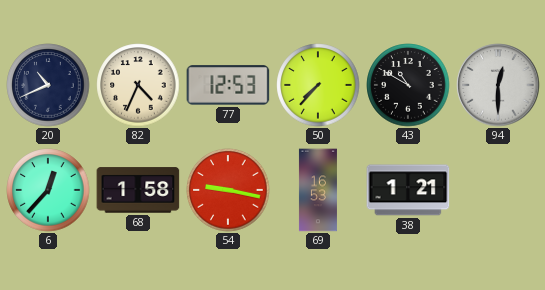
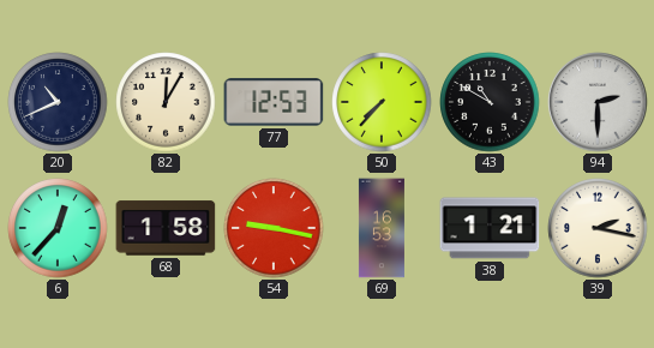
82: 4:34 -> 12:05 (166, 102)
94: 12:30 -> 2:30 (598, 102)
39: none -> 2:17 (598, 228)
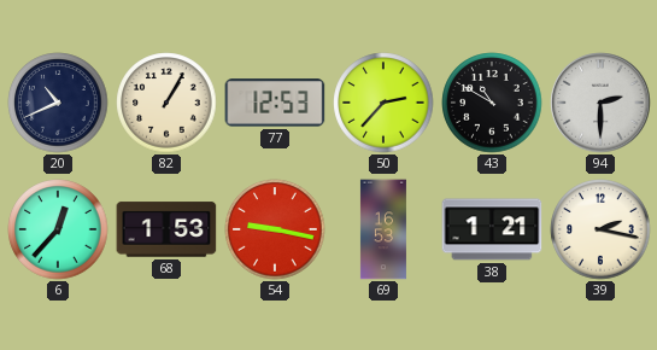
82: 12:05 -> 1:05 (166, 103)
50: 7:37 -> 2:37 (383, 103)
68: 1:58 -> 1:53 (166, 229)
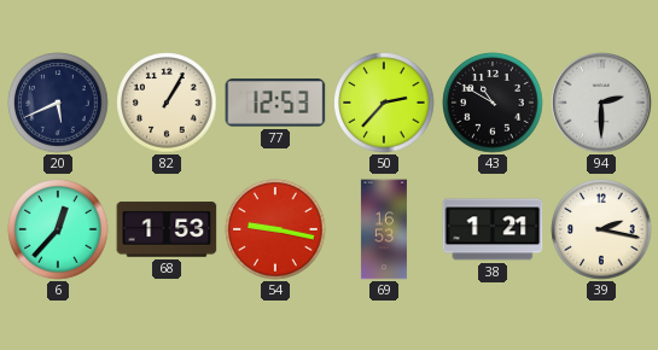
20: 10:41 -> 5:41 (58, 103)
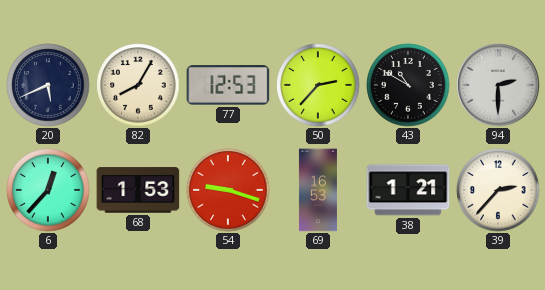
82: 1:05 -> 8:05 (138, 85)
54: 9:17 -> 9:18 (228, 190)
39: 2:17 -> 2:37 (498, 190)
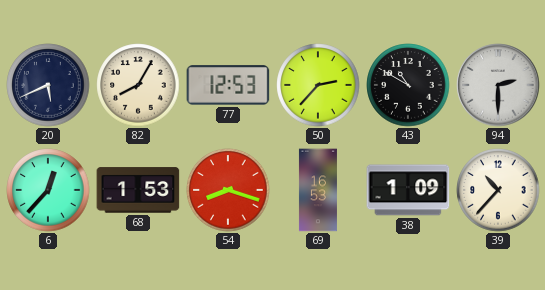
54: 9:18 -> 8:18 (228, 190)
38: 1:21 -> 1:09 (408, 190)
39: 2:37 -> 10:37 (498, 190)
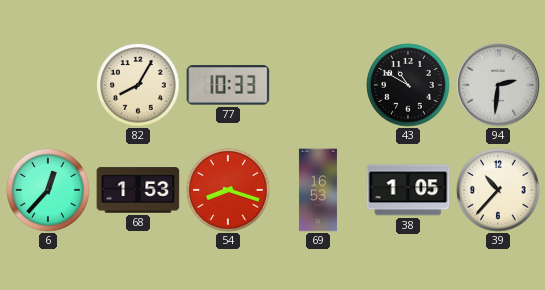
20: 5:41 -> none (48, 85)
77: 12:53 -> 10:33 (228, 85)
50: 2:37 -> none (318, 85)
94: 2:30 -> 2:31 (498, 85)
38: 1:09 -> 1:05 (408, 190)
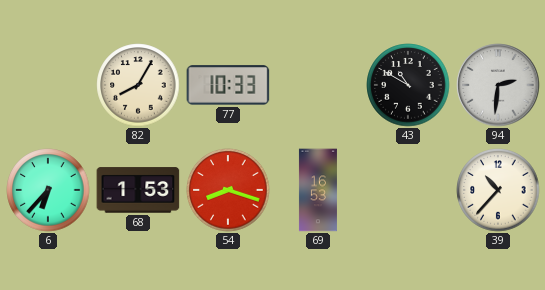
6: 12:37 -> 6:37 (48, 190)
38: 1:05 -> none (408, 190)
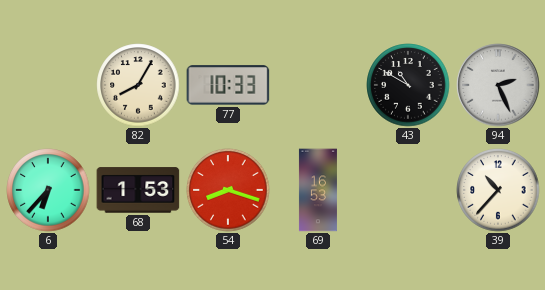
94: 2:31 -> 2:26 (498, 85)
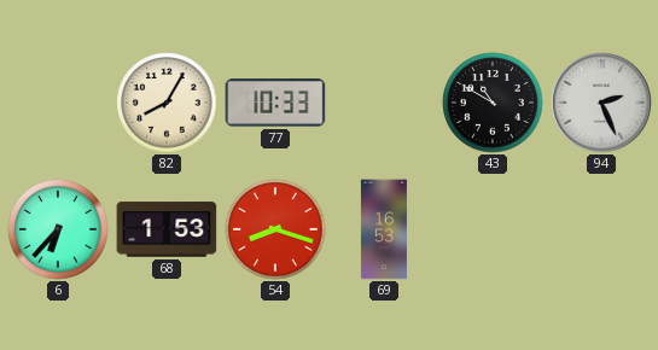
39: 10:37 -> none (498, 190)
